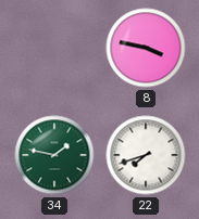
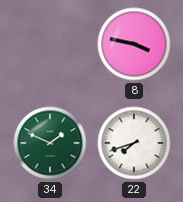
34: 1:47 -> 1:49 (50, 143)
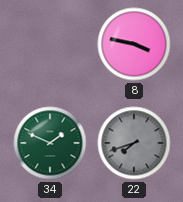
22 dial: white -> grey (134, 143)
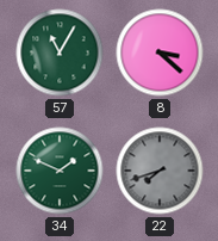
57: none -> 11:05 (60, 52)
8: 3:47 -> 3:22 (160, 52)
